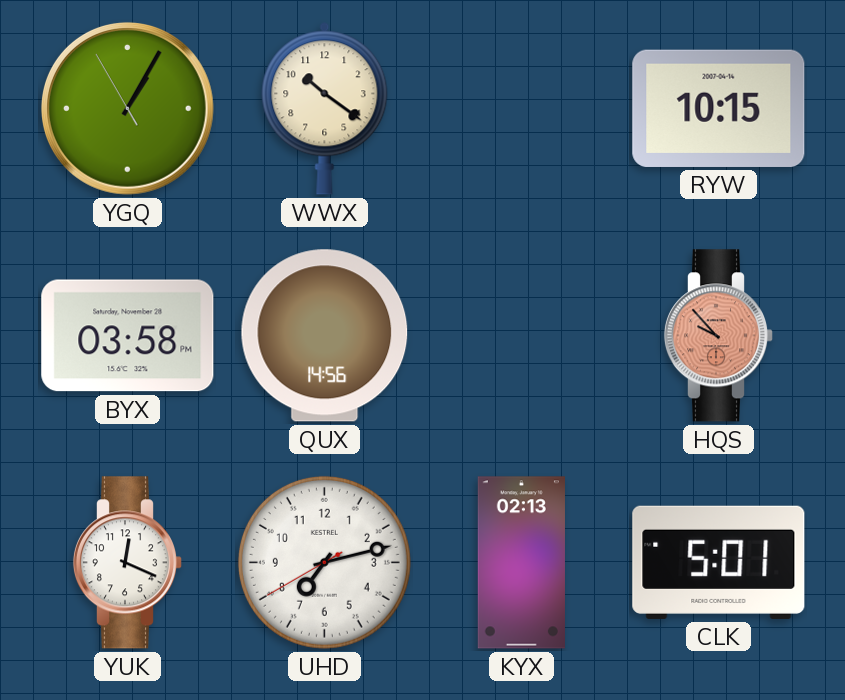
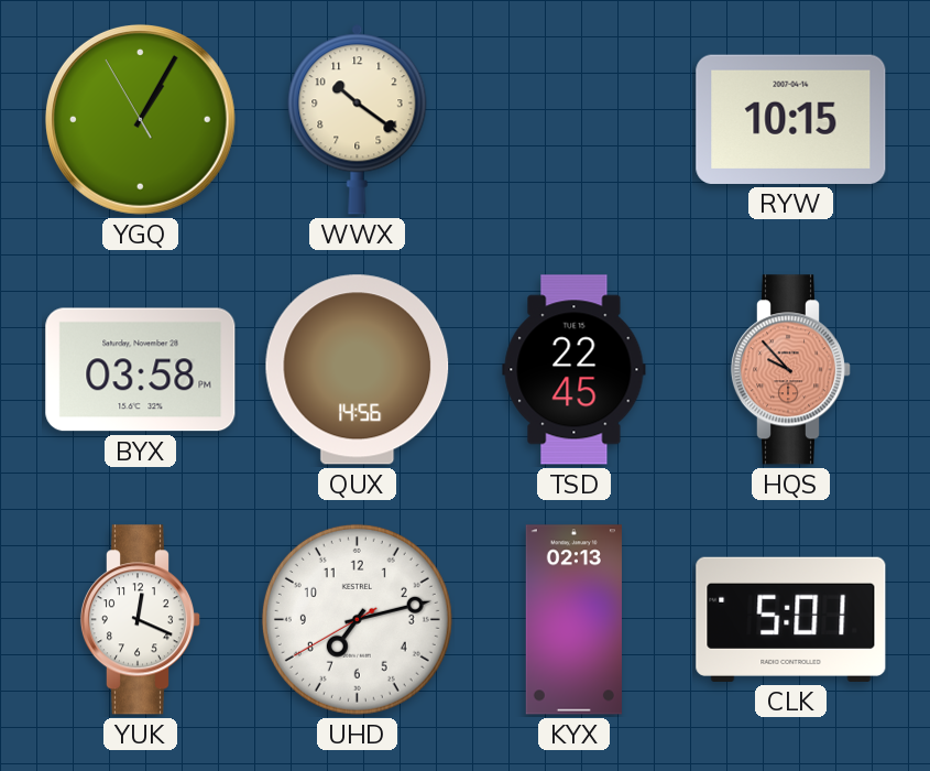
TSD: none -> 22:45 (575, 370)
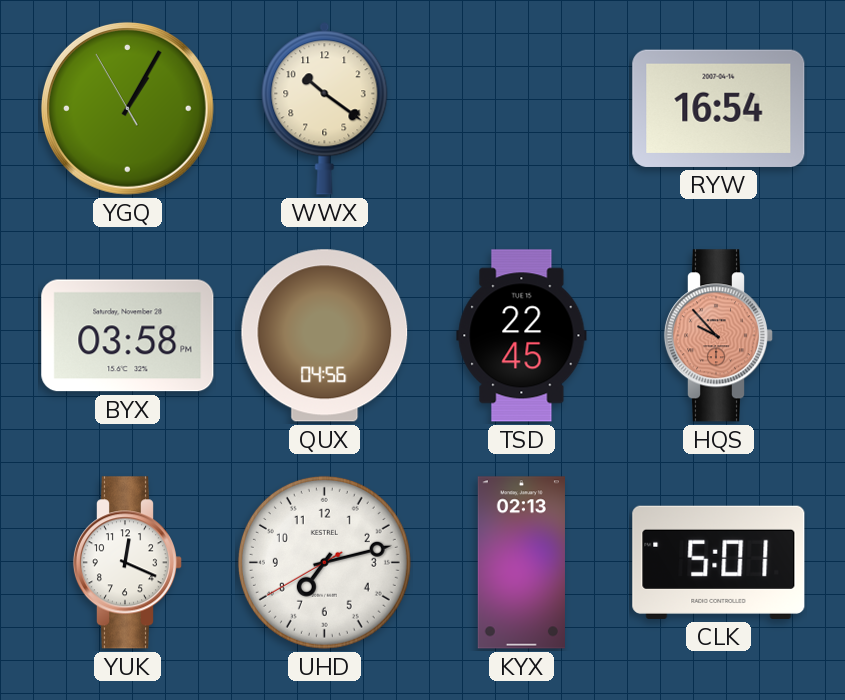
RYW: 10:15 -> 16:54 (719, 108)
QUX: 14:56 -> 04:56 (325, 336)
